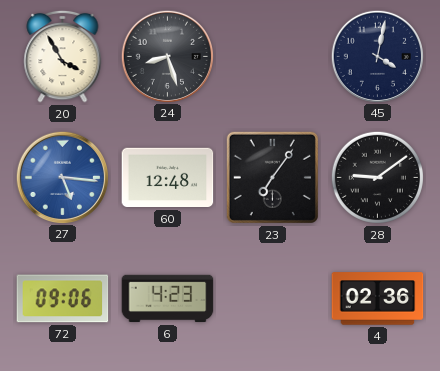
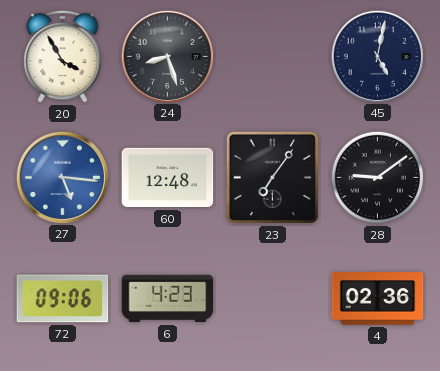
45: 4:02 -> 5:02 (377, 56)
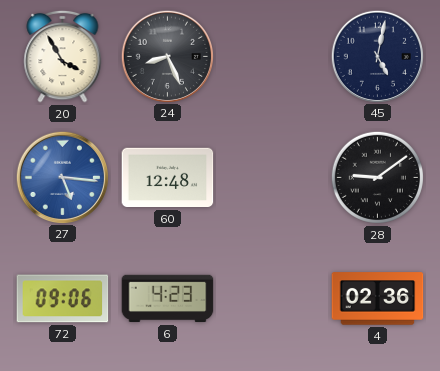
24: 8:27 -> 8:26 (167, 56)
23: 7:06 -> none (272, 177)
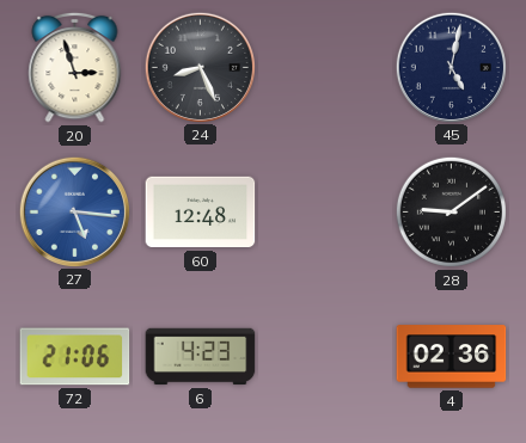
20: 3:55 -> 2:57 (75, 67)
72: 09:06 -> 21:06 (75, 357)
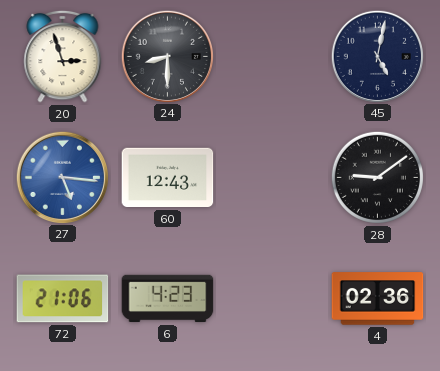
24: 8:26 -> 8:30 (167, 56)
60: 12:48 -> 12:43 (168, 178)
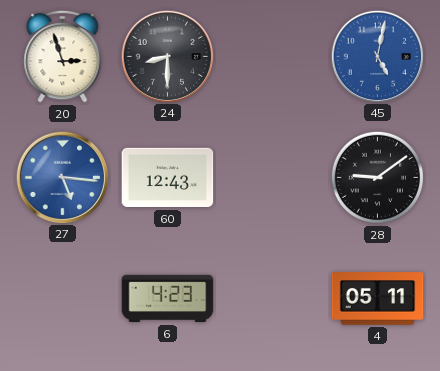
45 dial: navy -> blue (377, 56)
72: 21:06 -> none (63, 299)
4: 02:36 -> 05:11 (378, 299)
